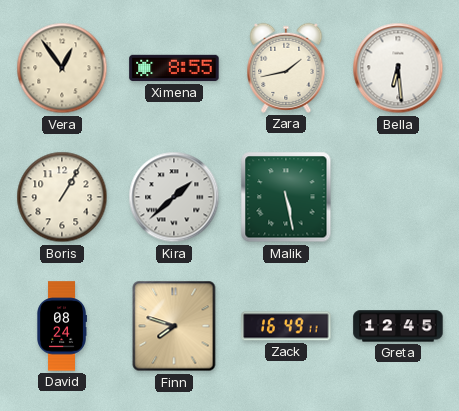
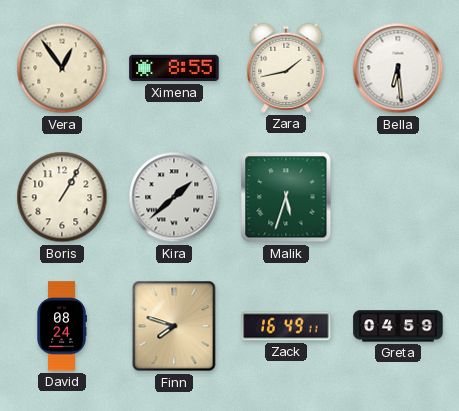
Malik: 5:28 -> 5:33 (286, 197)
Greta: 12:45 -> 04:59 (398, 326)
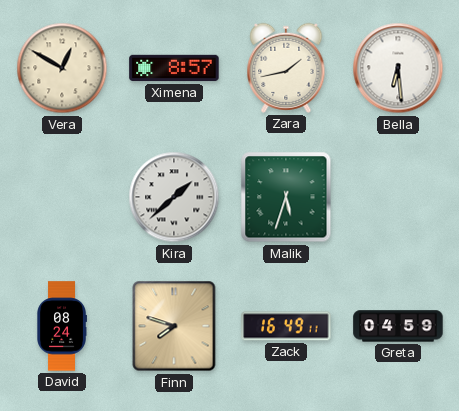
Vera: 12:54 -> 12:50 (62, 68)
Ximena: 8:55 -> 8:57 (174, 68)
Boris: 1:05 -> none (62, 197)
